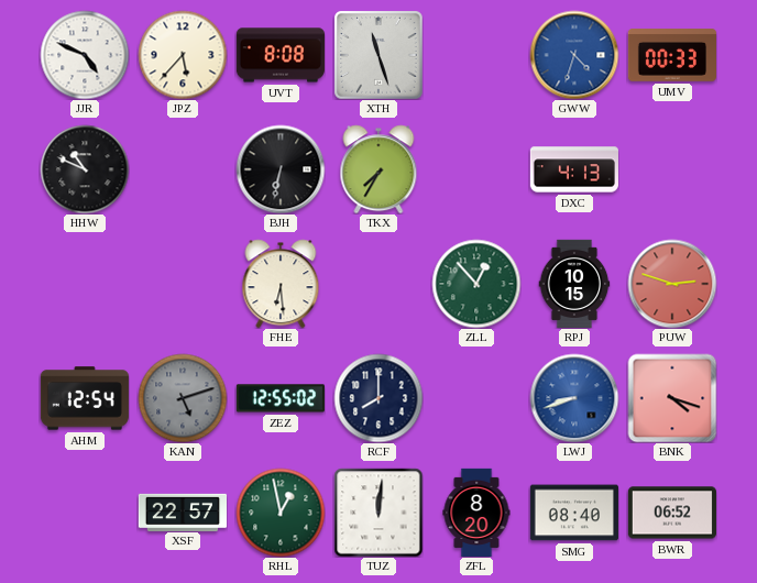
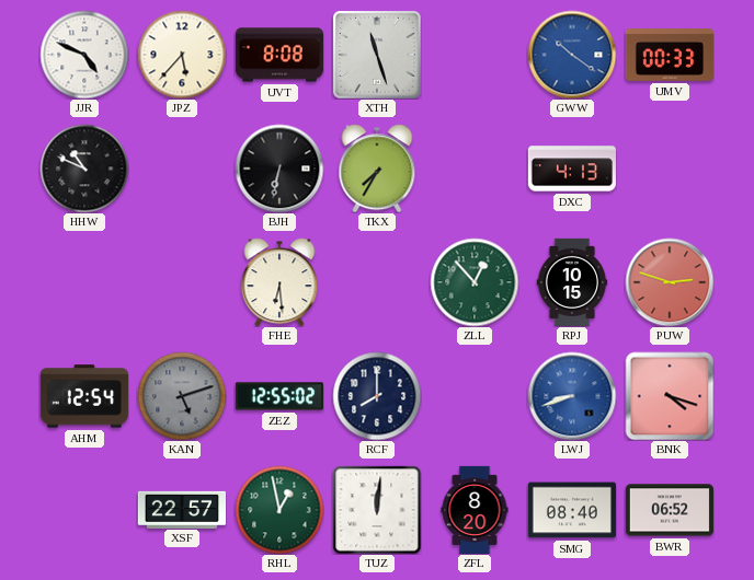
GWW: 4:33 -> 10:21 (572, 55)
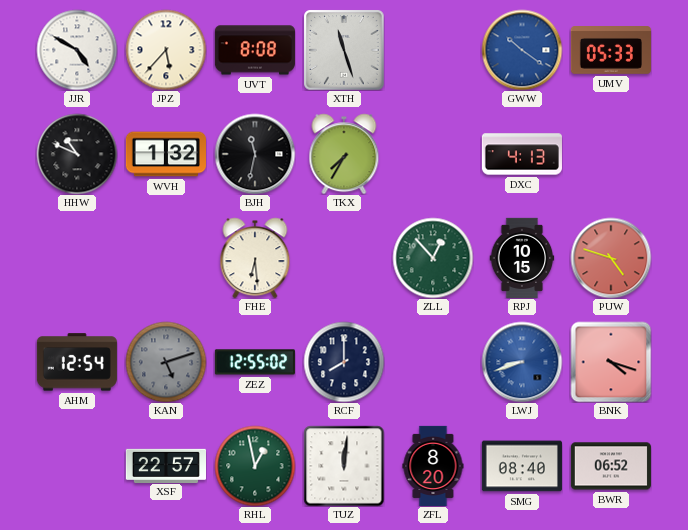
JJR: 4:49 -> 4:50 (77, 50)
UMV: 00:33 -> 05:33 (611, 51)
WVH: none -> 1:32 (165, 154)
BJH: 6:32 -> 11:32 (255, 154)
PUW: 2:48 -> 4:48 (611, 258)
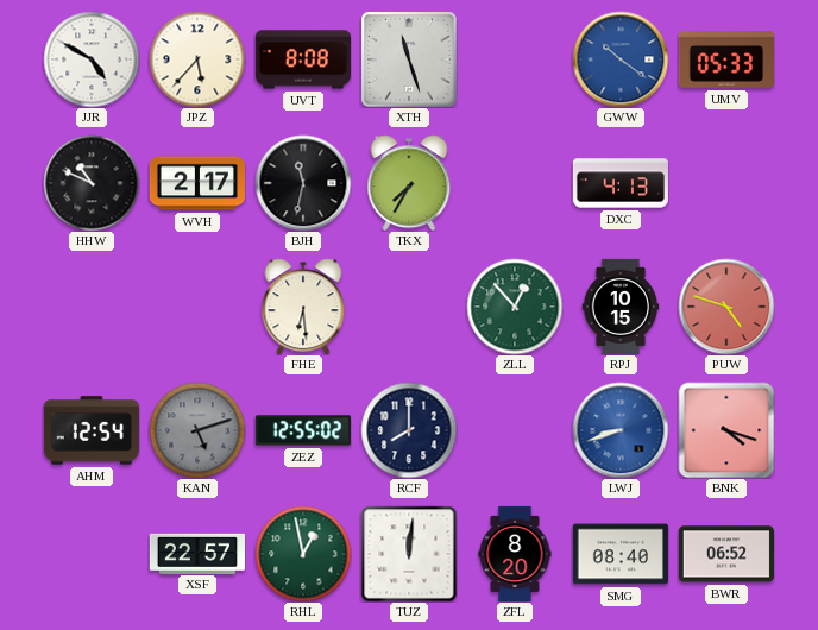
WVH: 1:32 -> 2:17 (196, 183)
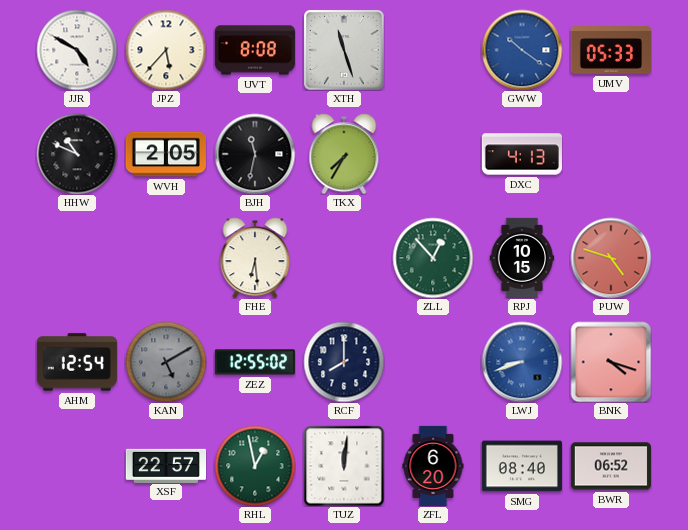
WVH: 2:17 -> 2:05 (165, 154)
KAN: 5:12 -> 5:10 (166, 362)
ZFL: 8:20 -> 6:20 (433, 465)
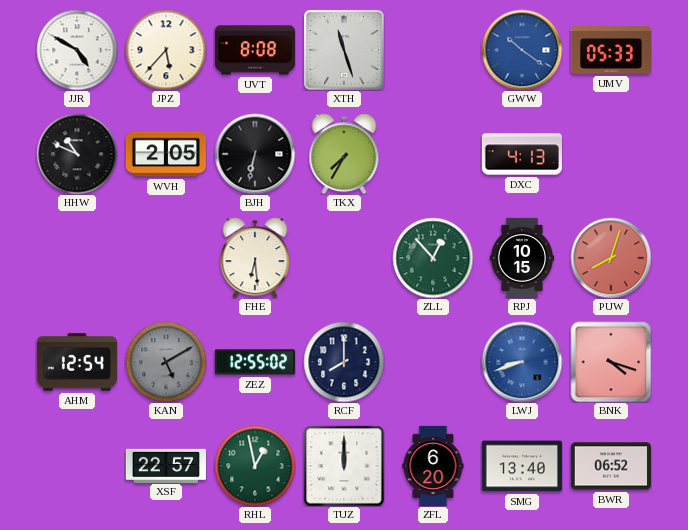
BJH: 11:32 -> 6:32 (255, 154)
PUW: 4:48 -> 8:03 (611, 258)
TUZ: 12:01 -> 12:00 (344, 466)
SMG: 08:40 -> 13:40 (522, 466)
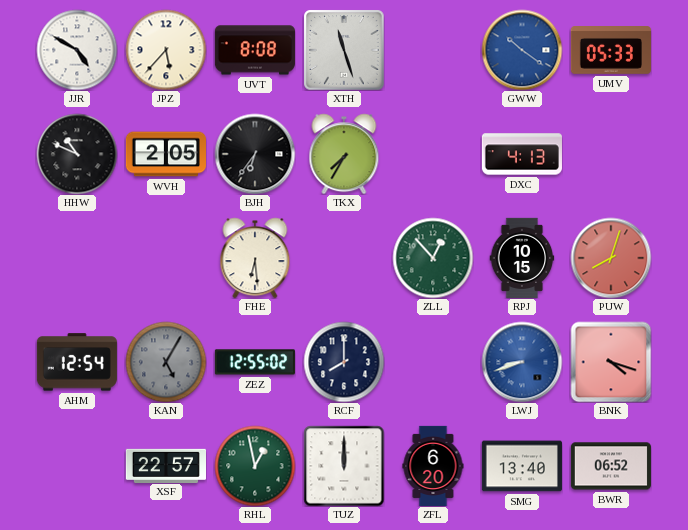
BJH: 6:32 -> 6:36 (255, 154)
KAN: 5:10 -> 5:05 (166, 362)
